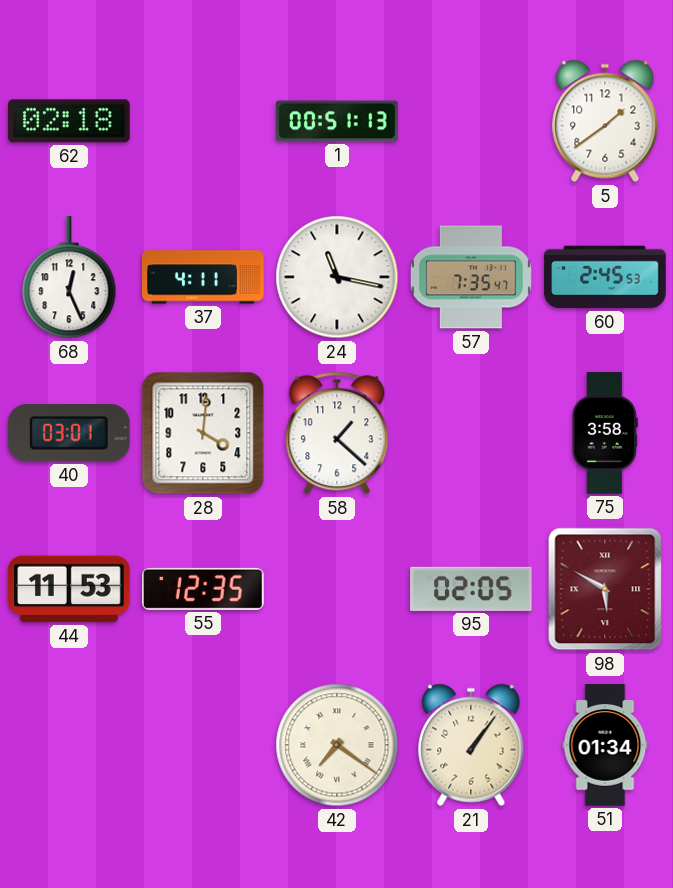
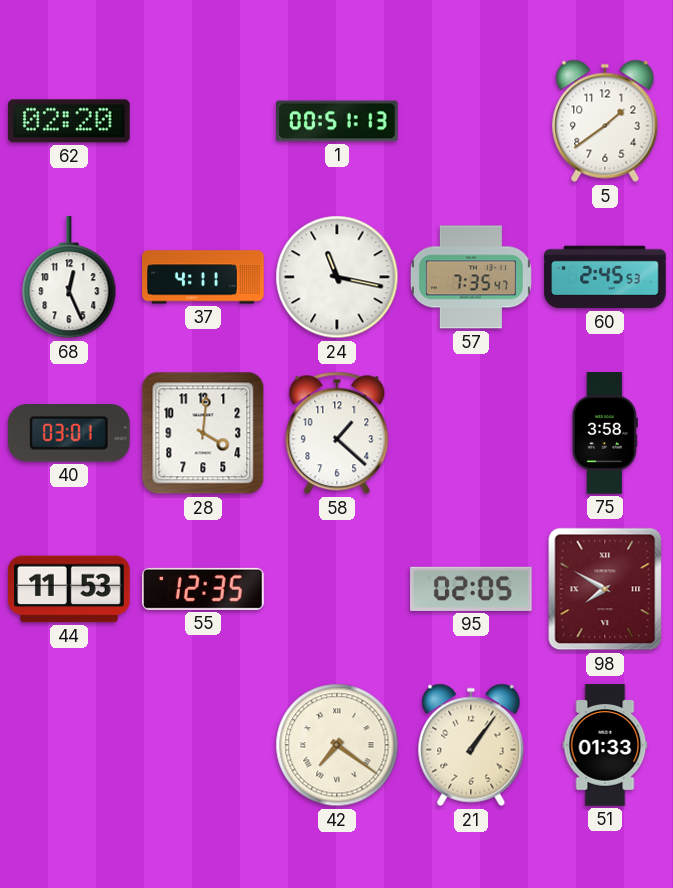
62: 02:18 -> 02:20 (70, 121)
98: 5:50 -> 7:50 (605, 589)
51: 01:34 -> 01:33 (605, 745)
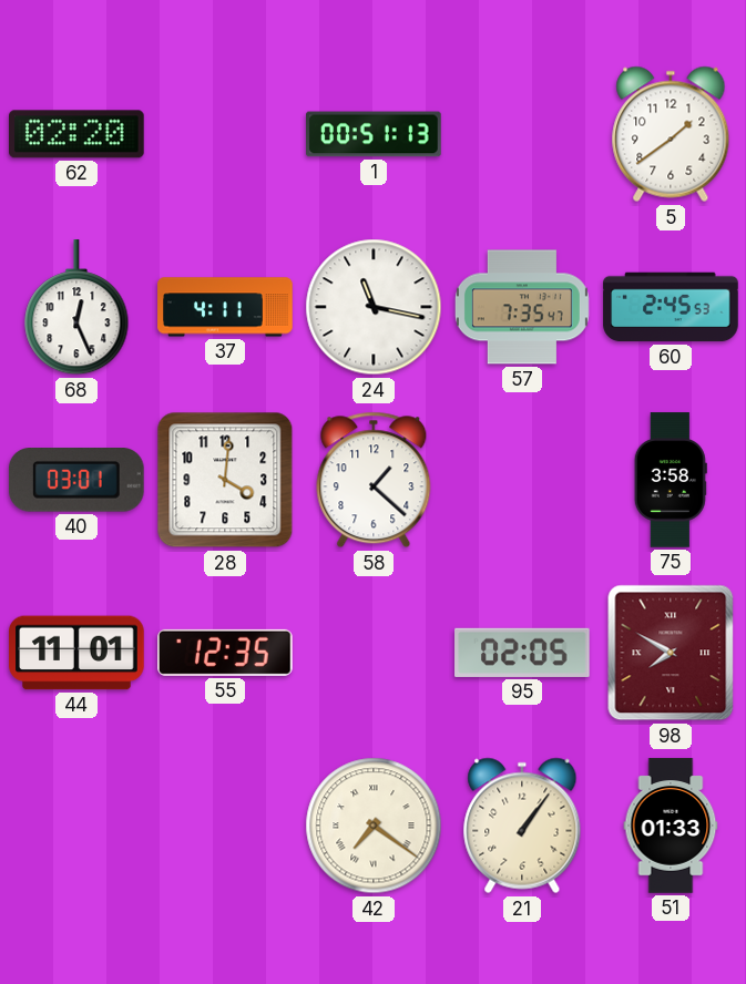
44: 11:53 -> 11:01 (76, 653)
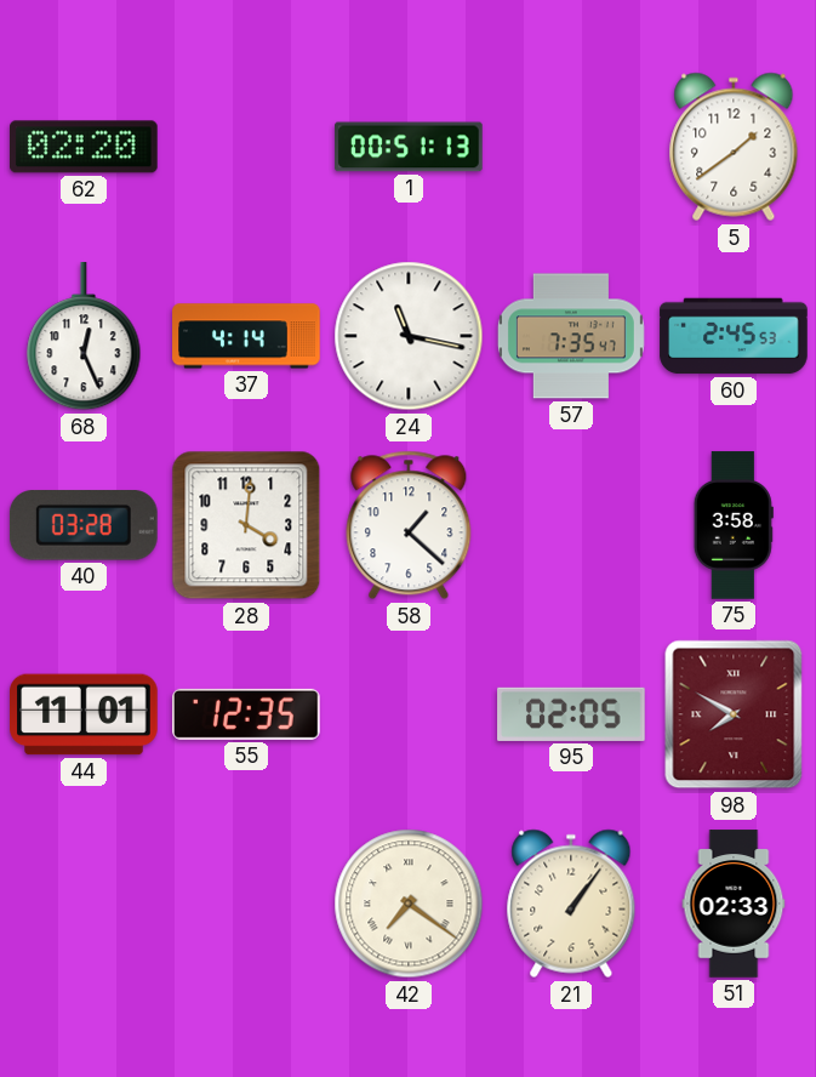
37: 4:11 -> 4:14 (246, 336)
40: 03:01 -> 03:28 (84, 526)
51: 01:33 -> 02:33 (734, 904)
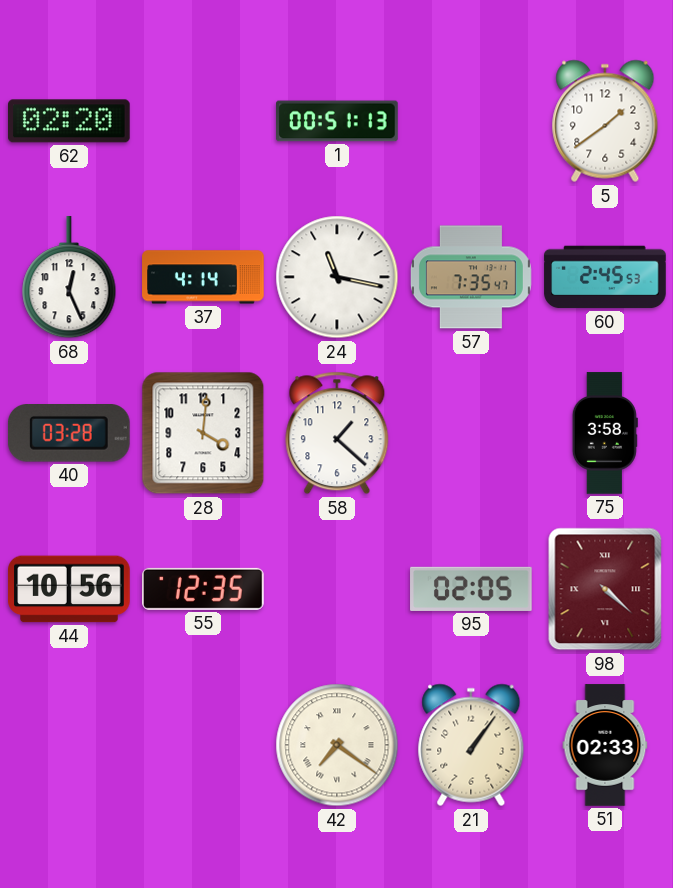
44: 11:01 -> 10:56 (69, 589)
98: 7:50 -> 4:22 (605, 589)
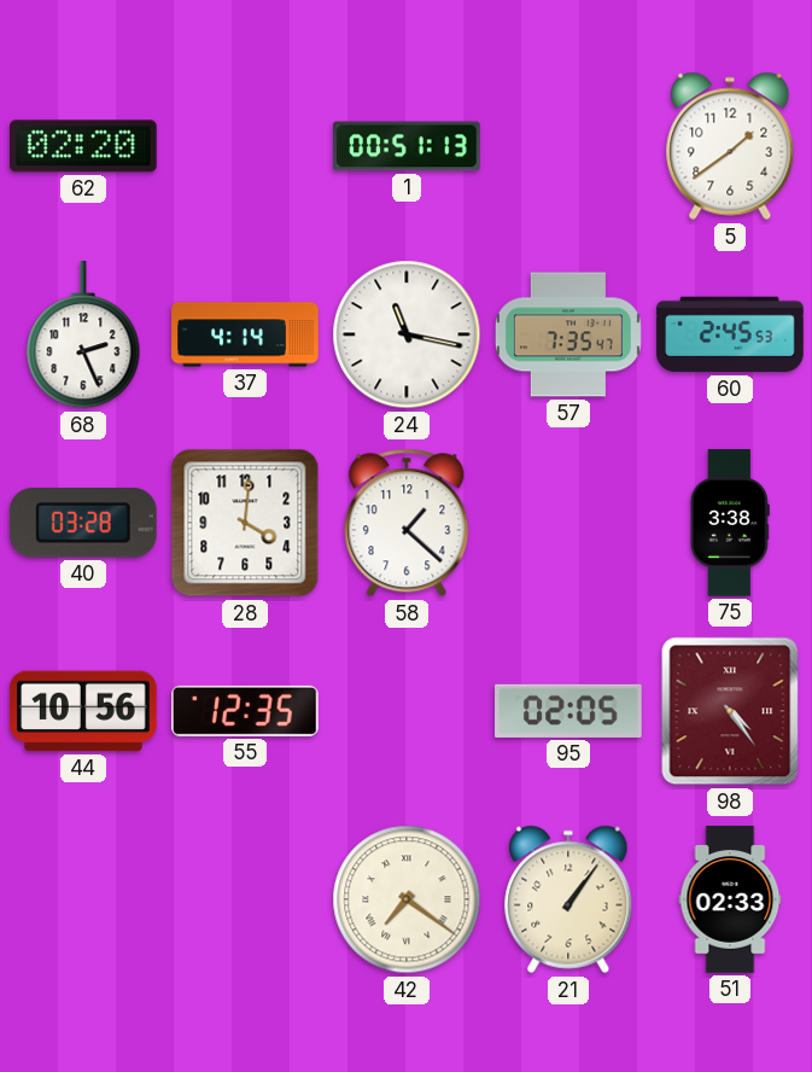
68: 12:26 -> 2:26 (83, 336)
75: 3:58 -> 3:38 (730, 523)
98: 4:22 -> 4:24 (730, 711)
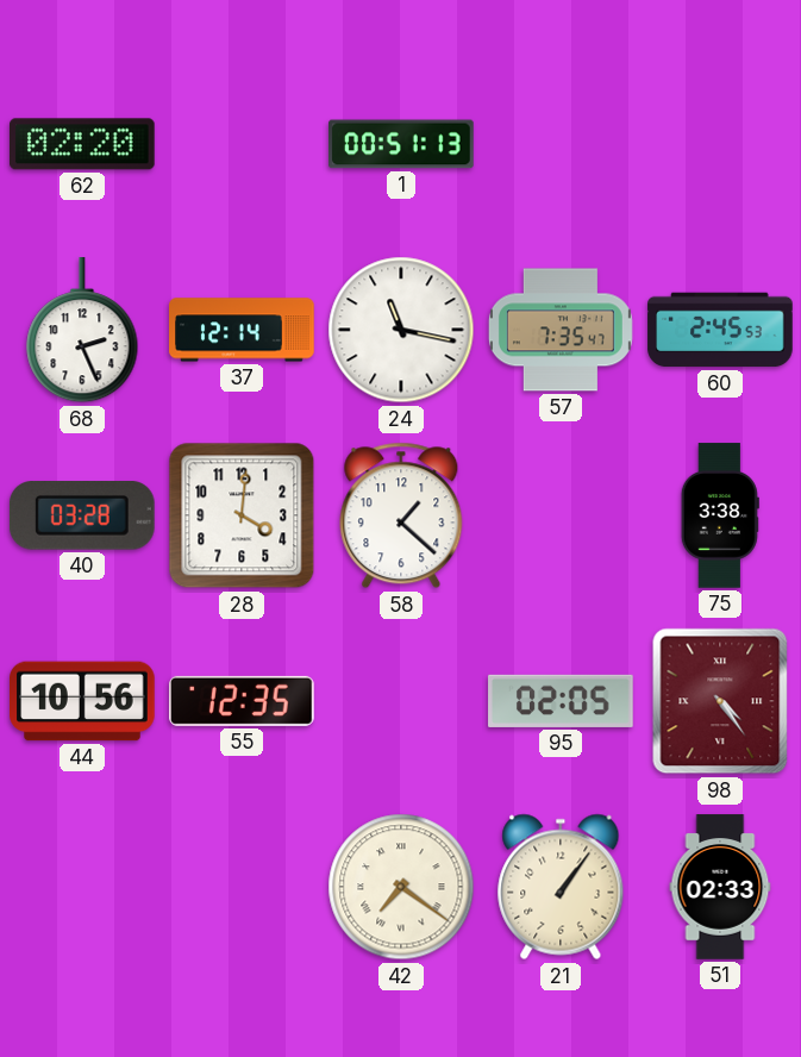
5: 1:39 -> none (730, 146)
37: 4:14 -> 12:14 (242, 330)
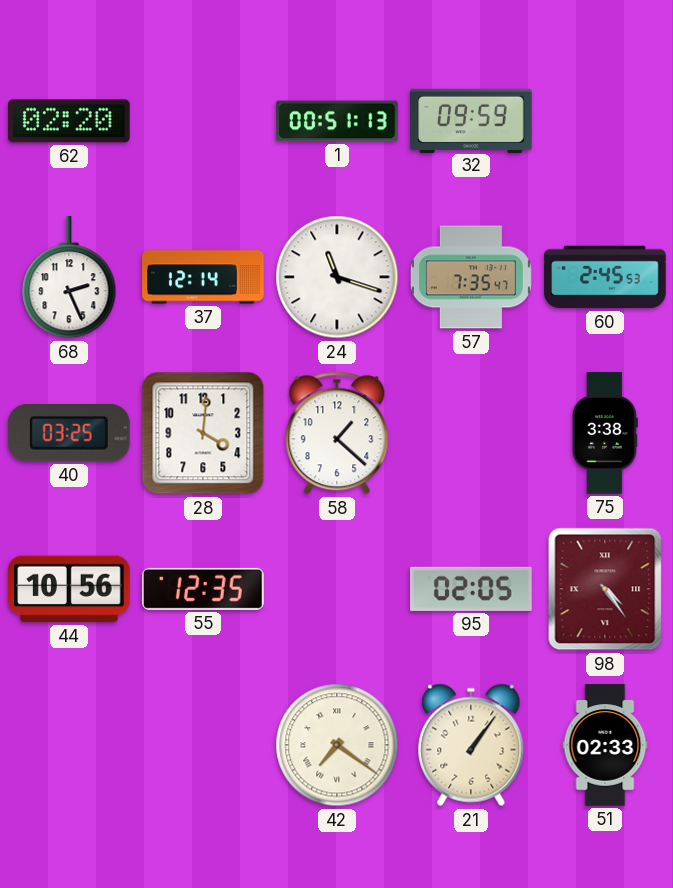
32: none -> 09:59 (471, 120)
24: 11:17 -> 11:18 (337, 277)
40: 03:28 -> 03:25 (69, 434)
